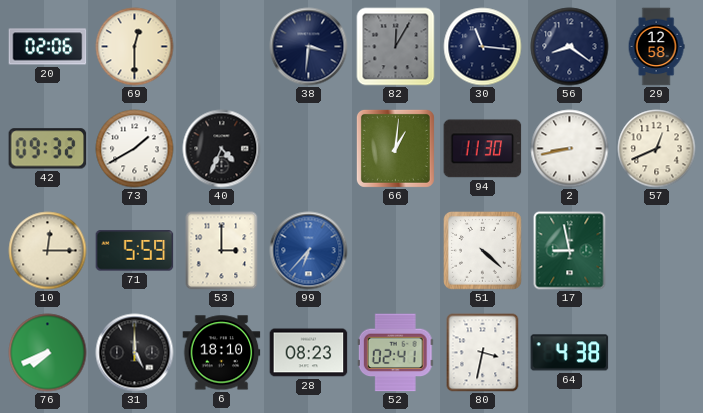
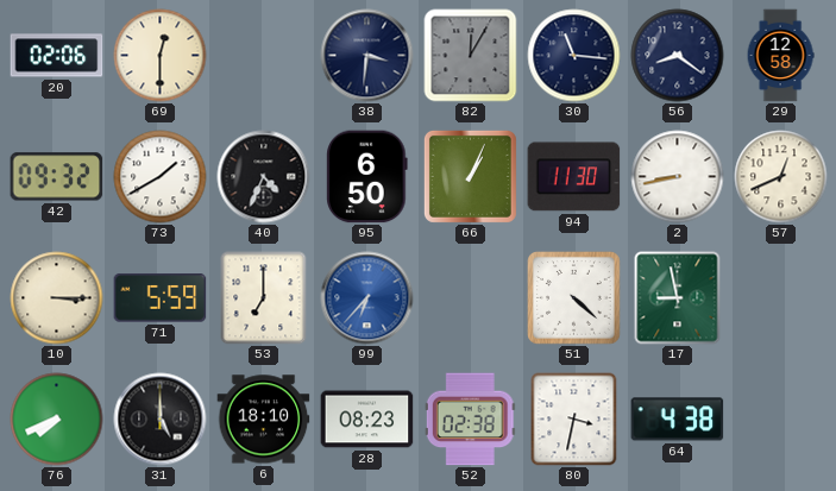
95: none -> 6:50 (367, 177)
66: 1:01 -> 1:04 (470, 176)
10: 12:15 -> 3:15 (57, 298)
53: 3:00 -> 7:00 (264, 298)
52: 02:41 -> 02:38 (470, 420)
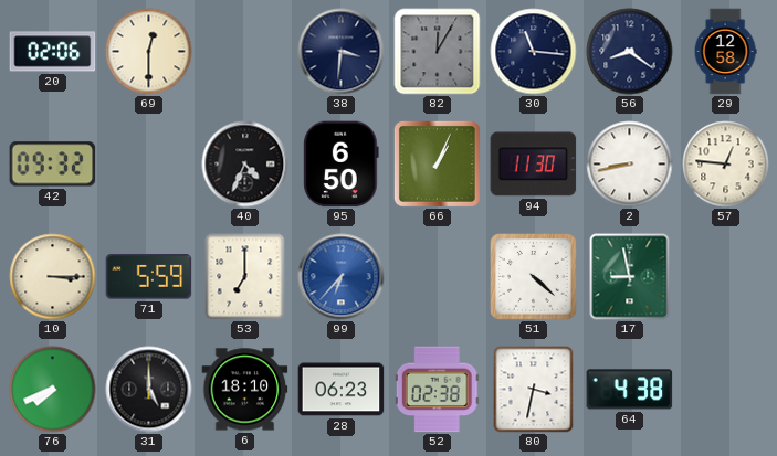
73: 1:40 -> none (161, 177)
57: 12:41 -> 12:46 (726, 165)
28: 08:23 -> 06:23 (342, 390)
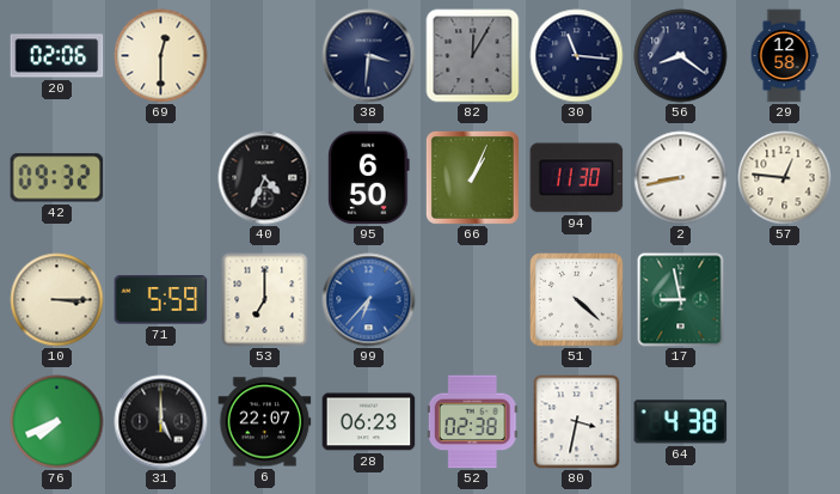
6: 18:10 -> 22:07 (265, 422)
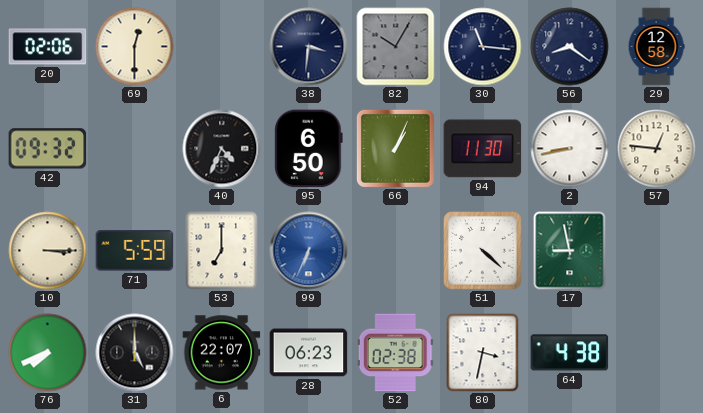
82: 12:05 -> 10:05 (396, 47)
99: 6:37 -> 6:34 (309, 251)
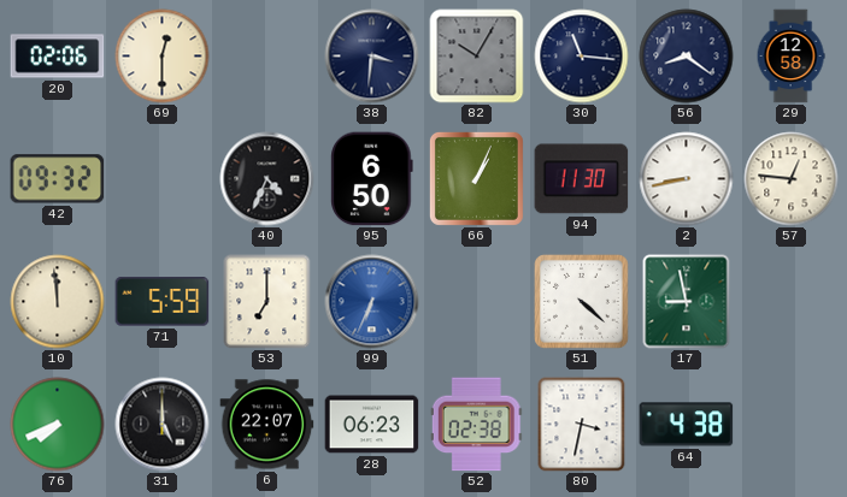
10: 3:15 -> 11:59 (58, 302)
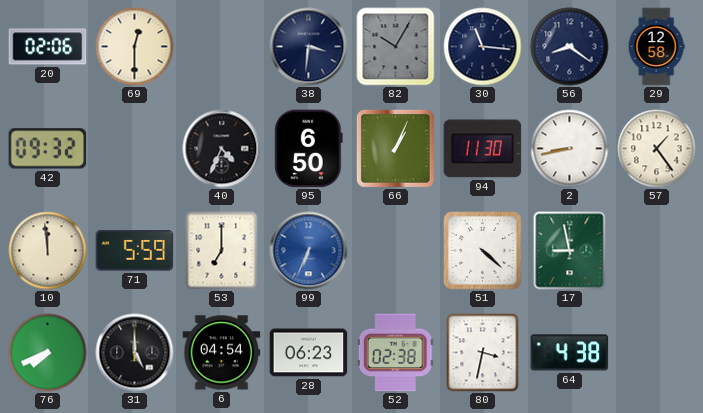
57: 12:46 -> 1:24 (657, 149)
6: 22:07 -> 04:54 (222, 353)
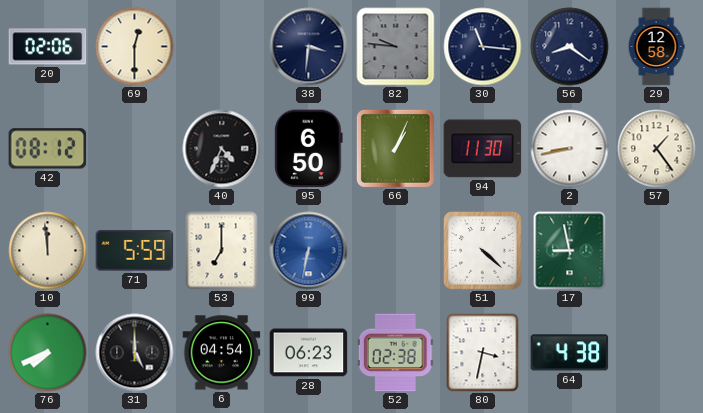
82: 10:05 -> 9:46 (396, 47)
42: 09:32 -> 08:12 (48, 149)
99: 6:34 -> 6:32 (309, 251)
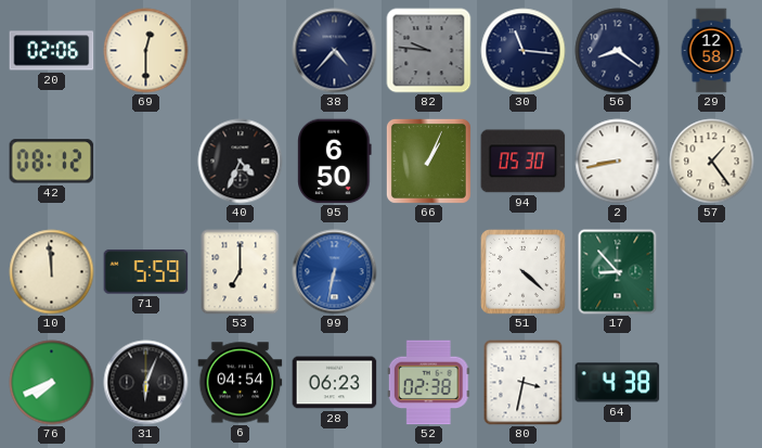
38: 3:31 -> 4:37 (335, 51)
94: 11:30 -> 05:30 (524, 162)
17: 8:58 -> 8:53 (618, 272)
31: 5:00 -> 6:04 (146, 383)
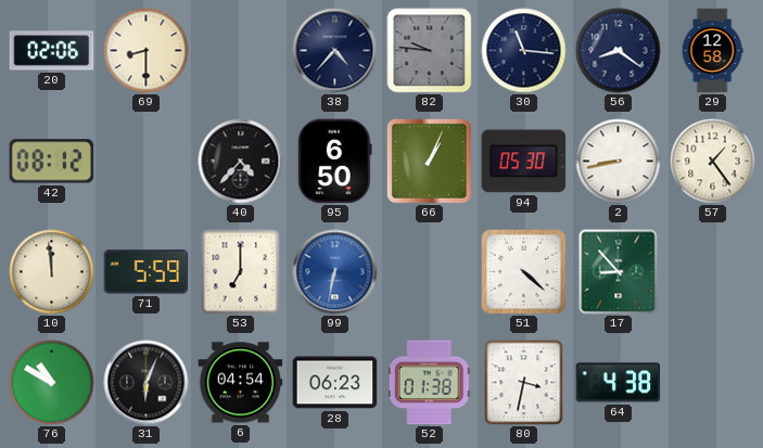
69: 12:30 -> 8:30 (147, 51)
40: 4:34 -> 4:37 (241, 162)
76: 7:41 -> 10:50 (52, 383)
52: 02:38 -> 01:38 (429, 383)
